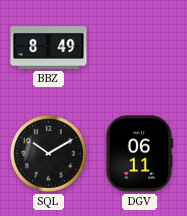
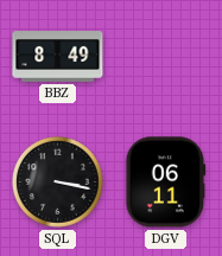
SQL: 10:10 -> 3:17 (58, 183)
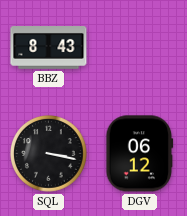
BBZ: 8:49 -> 8:43 (49, 48)
DGV: 06:11 -> 06:12 (140, 154)
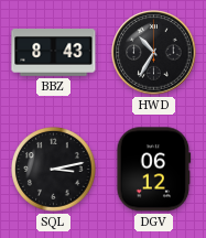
HWD: none -> 10:35 (154, 53)
SQL: 3:17 -> 3:13 (54, 170)
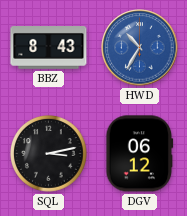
HWD dial: black -> blue (140, 48)
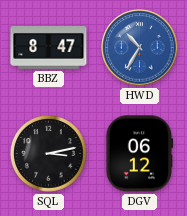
BBZ: 8:43 -> 8:47 (49, 48)
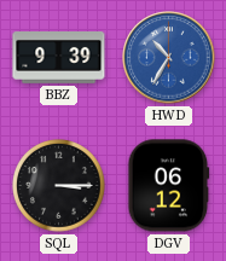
BBZ: 8:47 -> 9:39 (59, 58)
SQL: 3:13 -> 3:15 (59, 186)
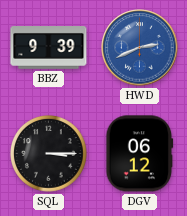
HWD: 10:35 -> 2:41 (140, 48)
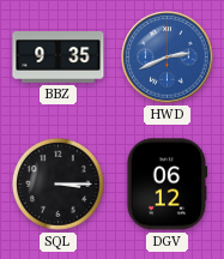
BBZ: 9:39 -> 9:35 (59, 58)
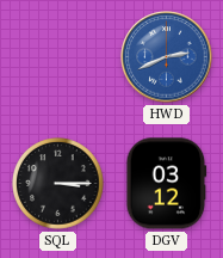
BBZ: 9:35 -> none (59, 58)
DGV: 06:12 -> 03:12 (167, 184)
